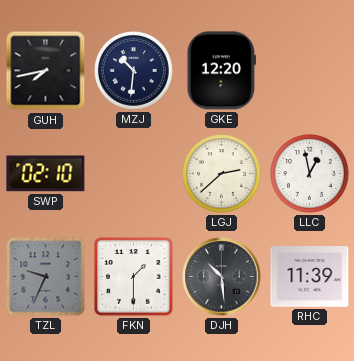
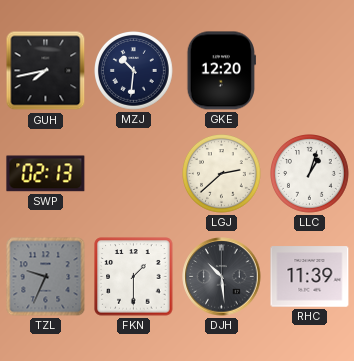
SWP: 02:10 -> 02:13 (46, 174)
LLC: 12:58 -> 1:03 (310, 174)
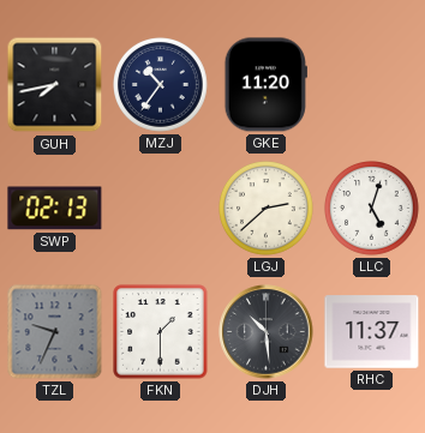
MZJ: 10:31 -> 10:36 (161, 85)
GKE: 12:20 -> 11:20 (265, 85)
LLC: 1:03 -> 5:03 (372, 209)
RHC: 11:39 -> 11:37 (372, 332)
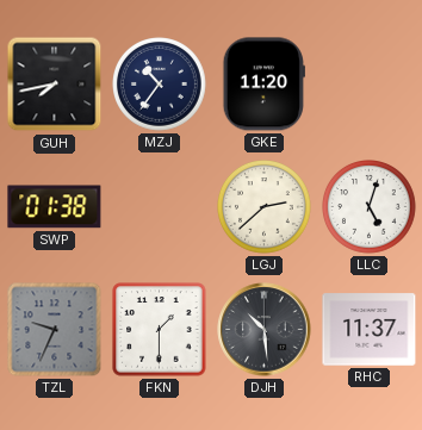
SWP: 02:13 -> 01:38 (55, 207)
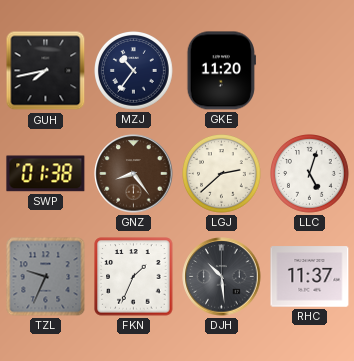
GNZ: none -> 8:24 (134, 174)
FKN: 1:30 -> 1:34 (134, 277)
